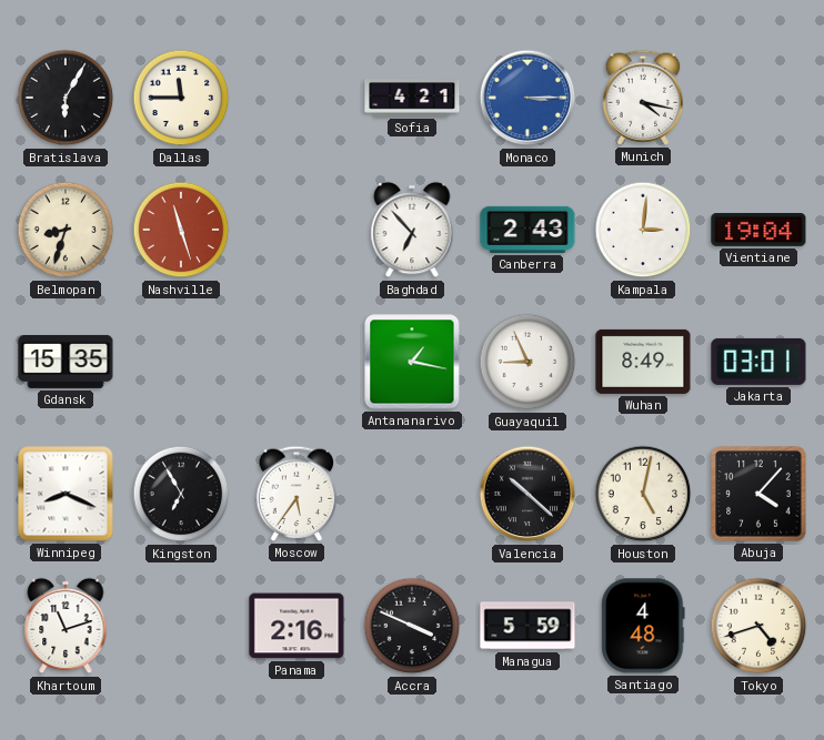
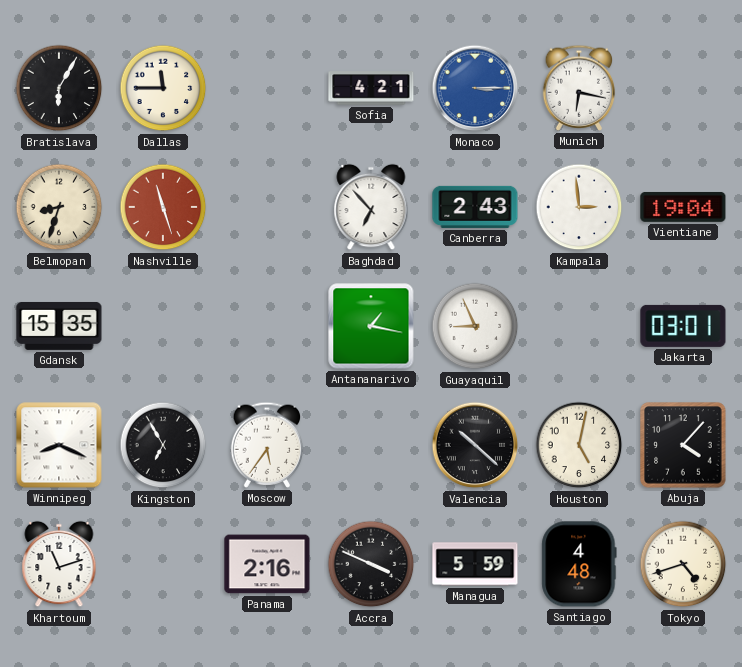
Munich: 4:17 -> 6:17 (579, 88)
Kampala: 3:01 -> 2:59 (579, 207)
Wuhan: 8:49 -> none (643, 362)
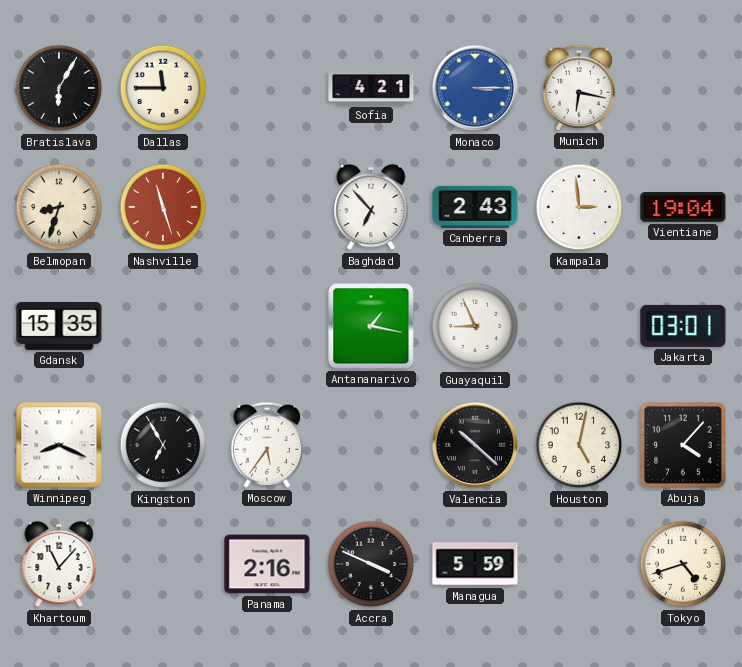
Khartoum: 11:12 -> 11:07 (59, 564)
Santiago: 4:48 -> none (579, 564)
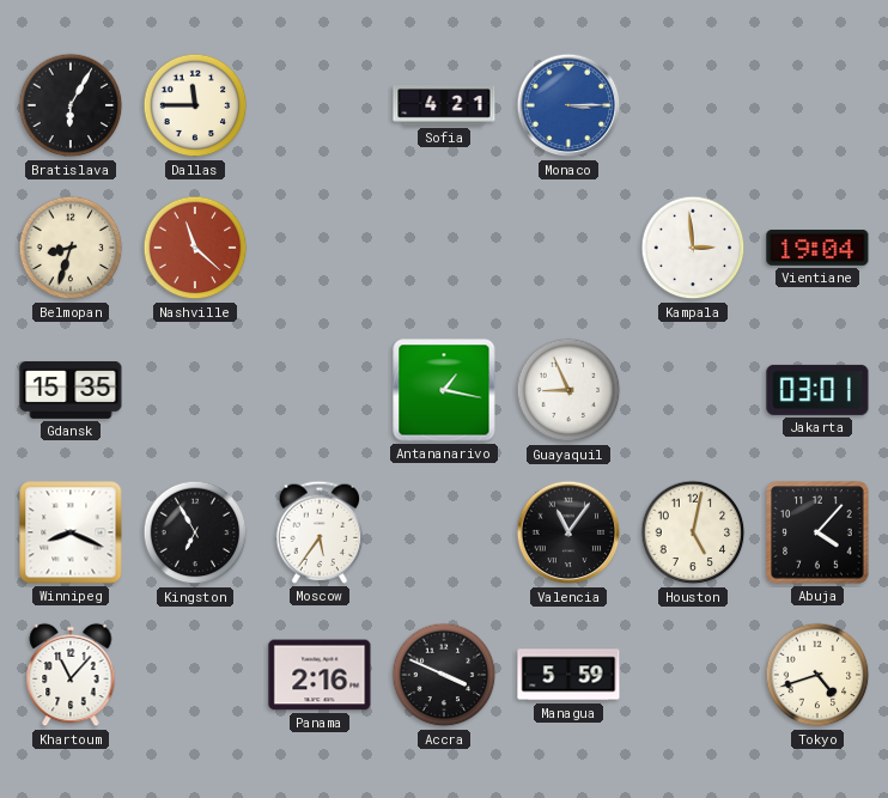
Munich: 6:17 -> none (579, 88)
Nashville: 11:27 -> 11:22 (195, 248)
Baghdad: 6:53 -> none (371, 207)
Canberra: 2:43 -> none (475, 207)
Valencia: 10:22 -> 11:06 (568, 532)
